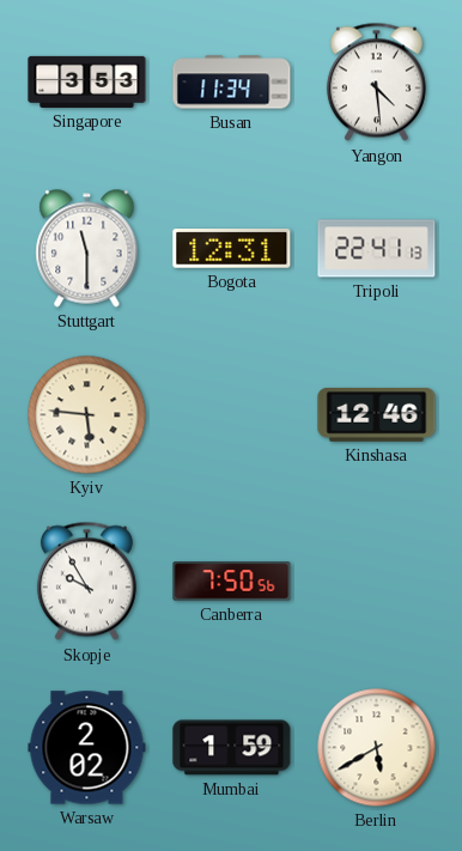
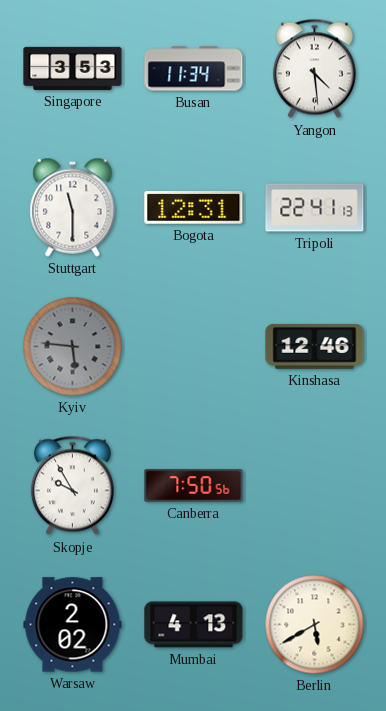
Kyiv dial: cream -> grey (73, 347)
Mumbai: 1:59 -> 4:13 (194, 625)
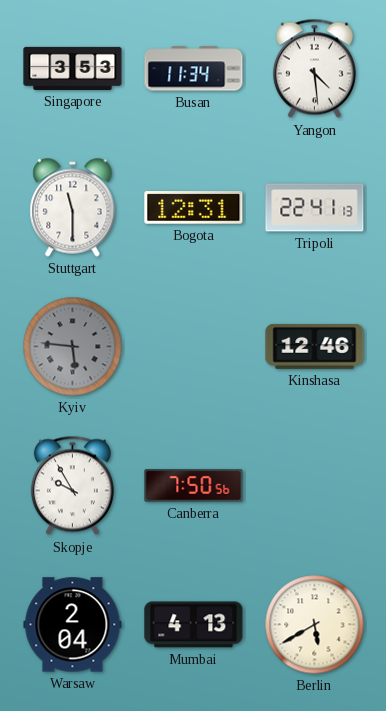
Warsaw: 2:02 -> 2:04 (73, 625)
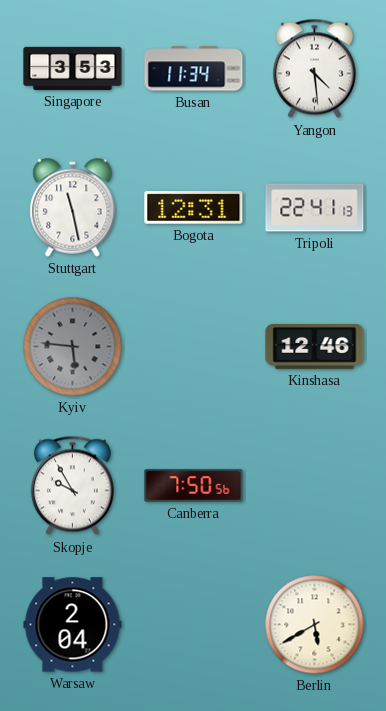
Stuttgart: 11:30 -> 11:28 (73, 208)
Mumbai: 4:13 -> none (194, 625)
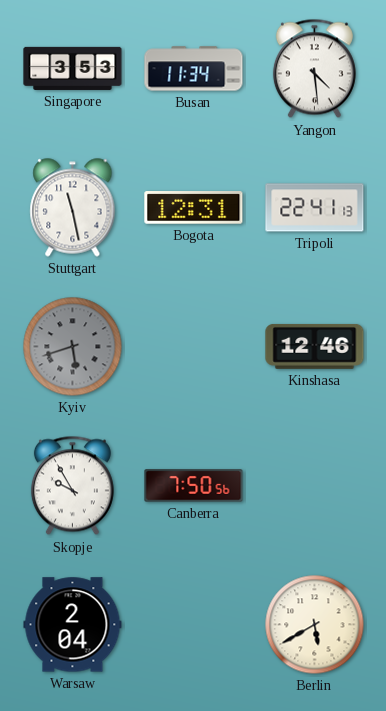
Kyiv: 5:46 -> 5:42 (73, 347)
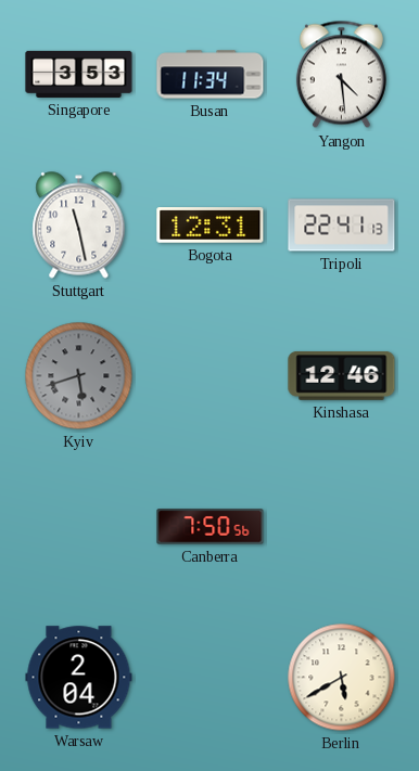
Skopje: 9:55 -> none (72, 486)
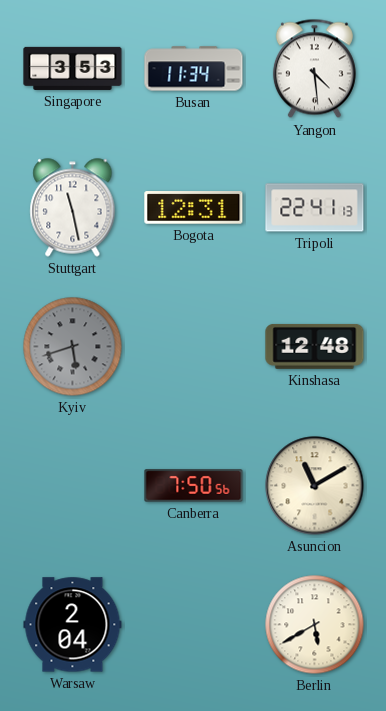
Kinshasa: 12:46 -> 12:48 (315, 347)
Asuncion: none -> 11:10 (315, 486)
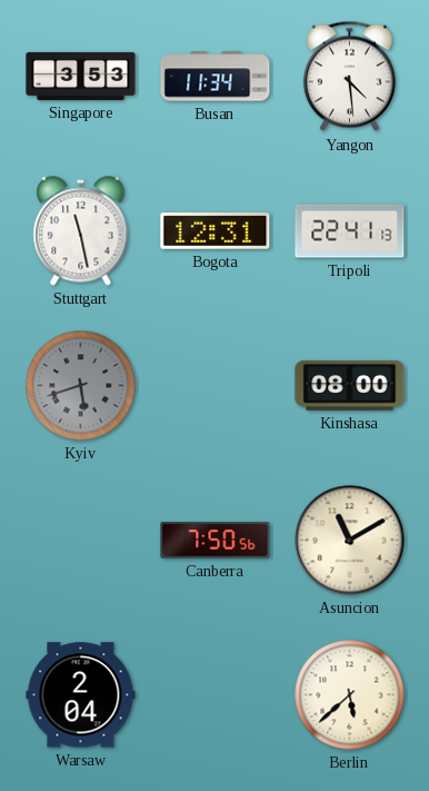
Kinshasa: 12:48 -> 08:00 (350, 386)
Berlin: 5:40 -> 5:38 (350, 695)
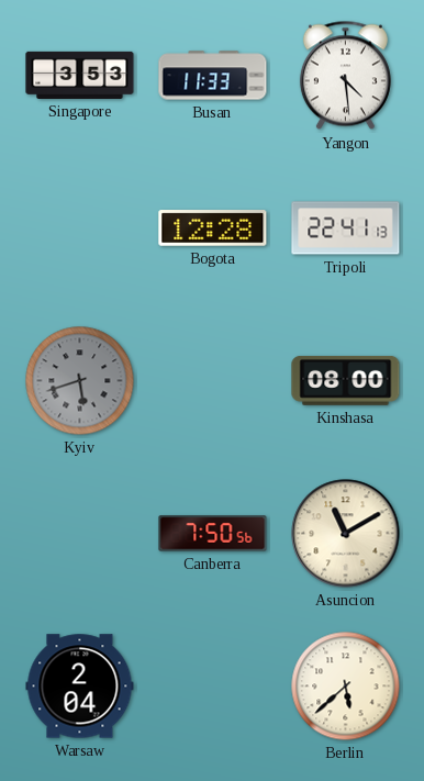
Busan: 11:34 -> 11:33 (213, 76)
Stuttgart: 11:28 -> none (81, 231)
Bogota: 12:31 -> 12:28 (213, 228)
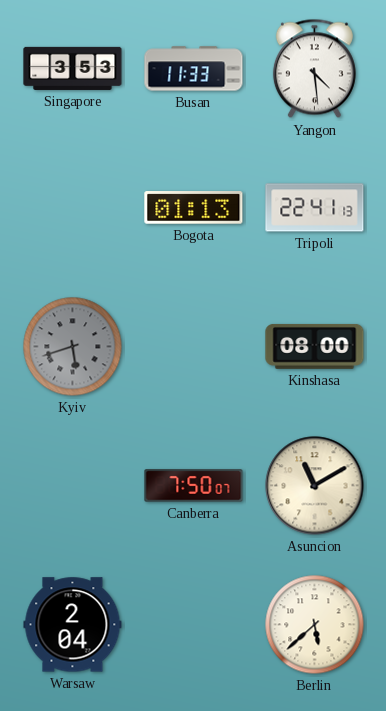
Bogota: 12:28 -> 01:13 (194, 208)
Canberra: 7:50:56 -> 7:50:07 (194, 486)
